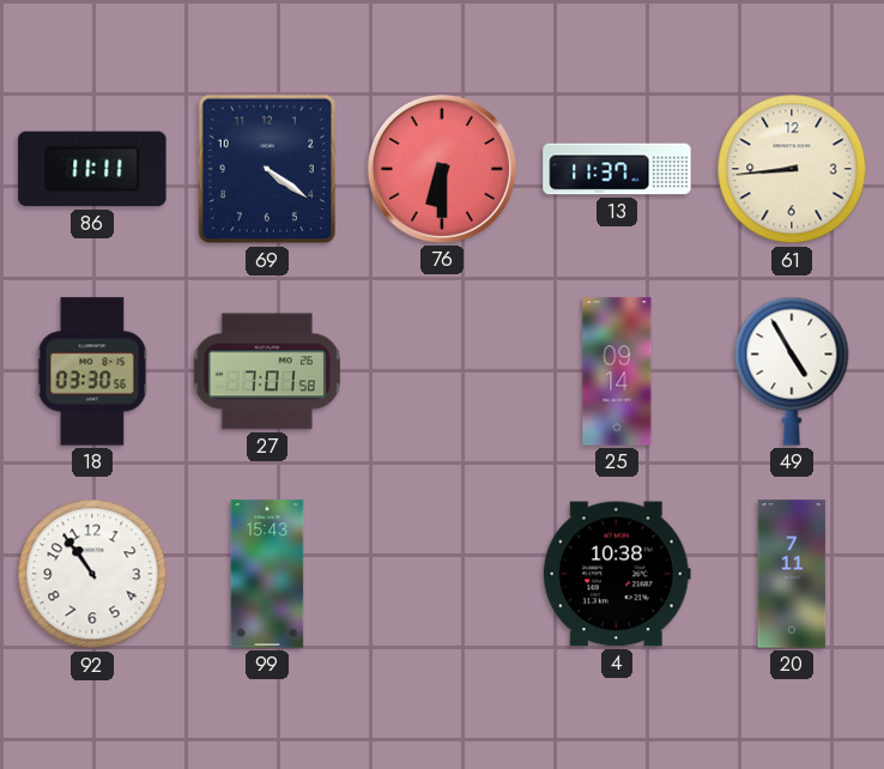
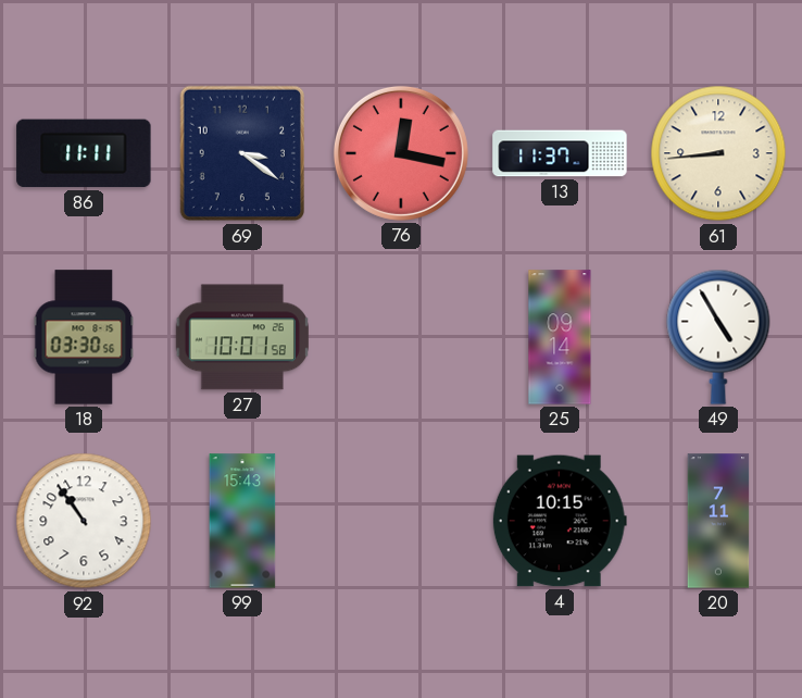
69: 4:21 -> 3:21 (242, 153)
76: 6:30 -> 12:17 (401, 153)
27: 7:01 -> 10:01 (242, 337)
4: 10:38 -> 10:15 (560, 521)
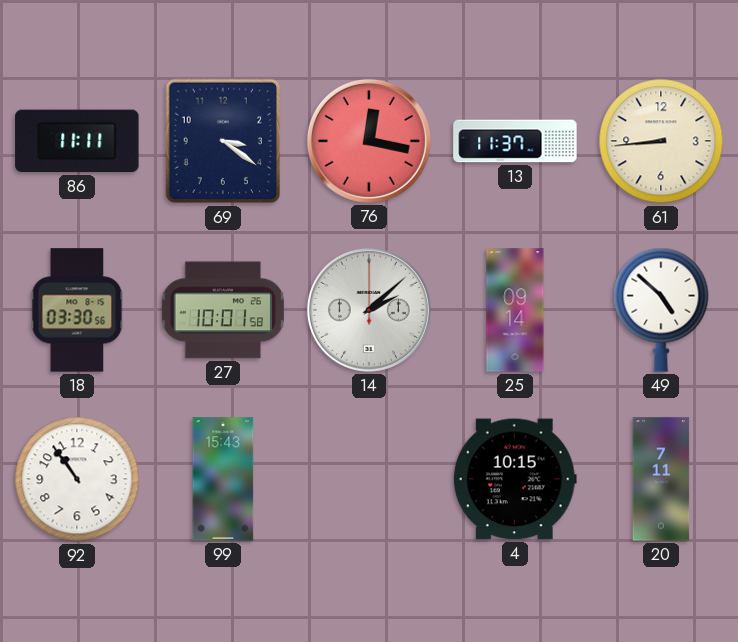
14: none -> 2:08 (369, 310)
49: 4:55 -> 4:52 (661, 310)
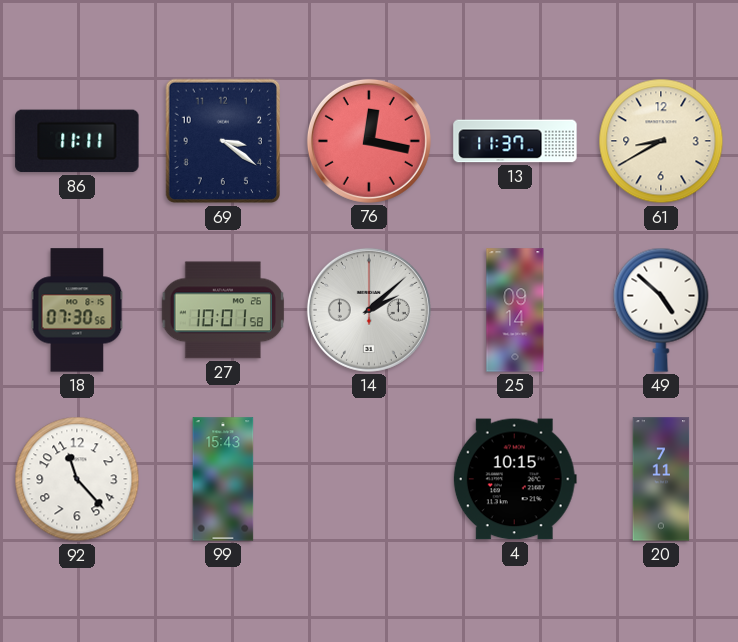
61: 8:44 -> 8:40 (661, 141)
18: 03:30 -> 07:30 (77, 310)
92: 10:54 -> 11:23 (77, 479)
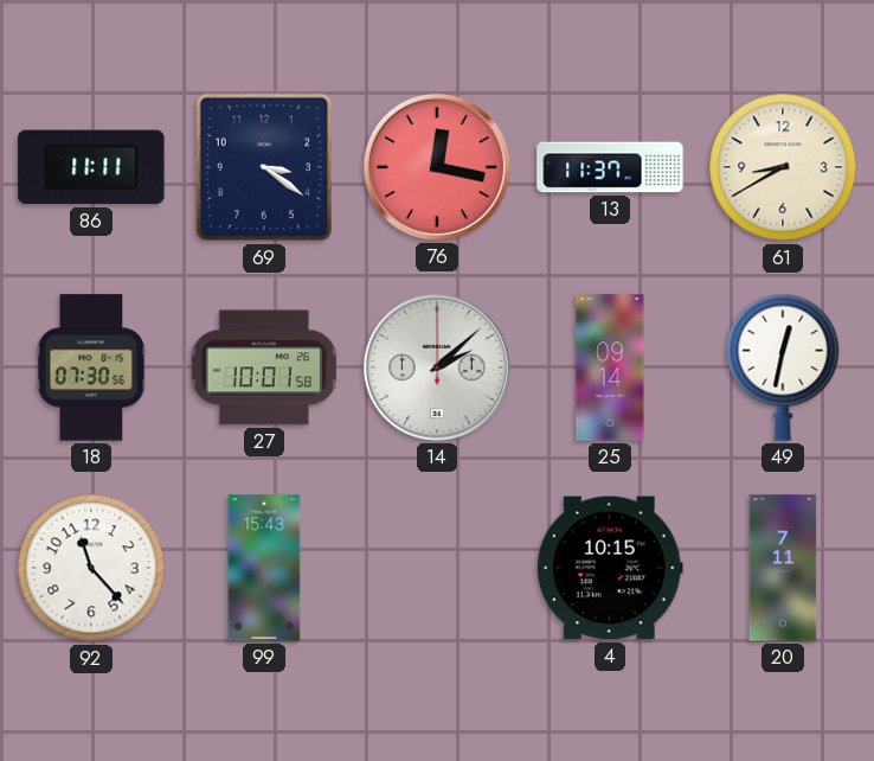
49: 4:52 -> 12:32 (783, 367)
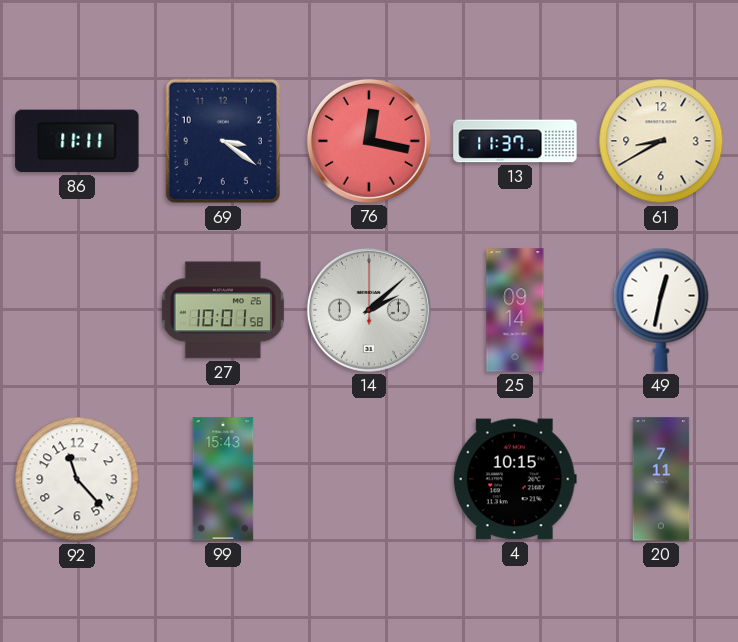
18: 07:30 -> none (91, 367)
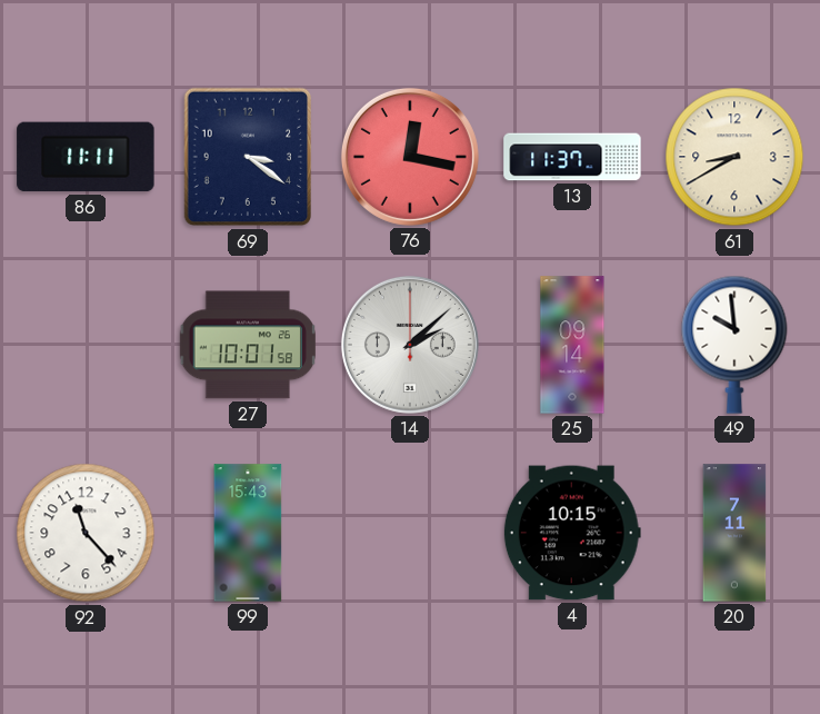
49: 12:32 -> 9:59 (734, 345)
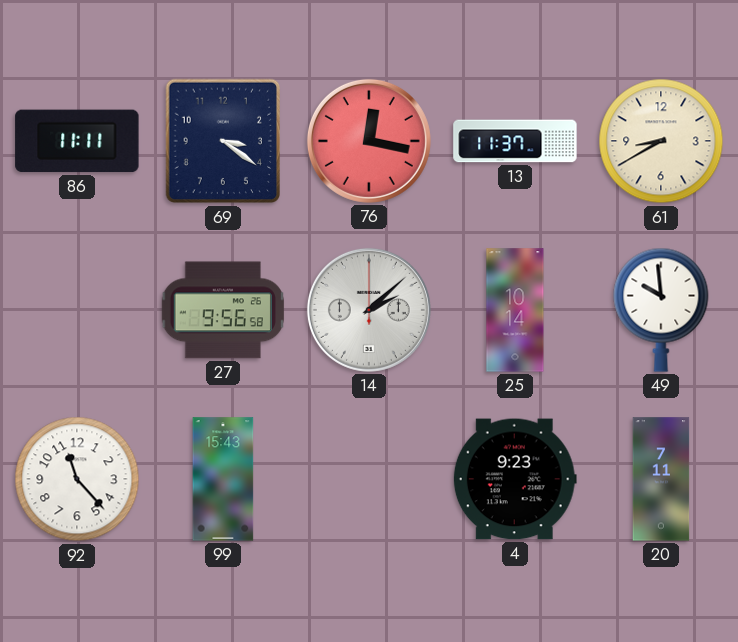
27: 10:01 -> 9:56 (223, 310)
25: 09:14 -> 10:14 (515, 310)
4: 10:15 -> 9:23 (515, 479)
